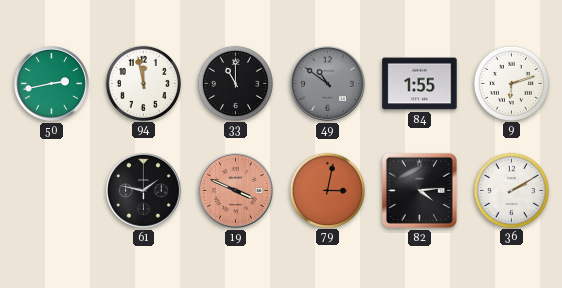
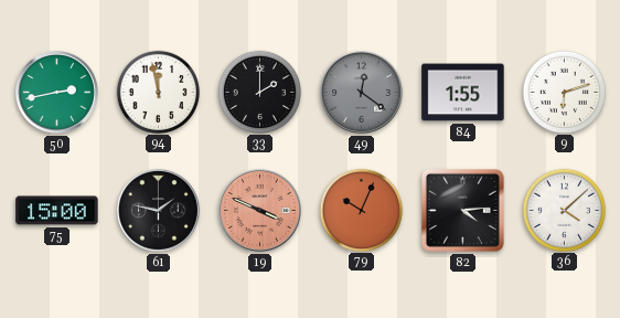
33: 11:00 -> 2:00 (259, 92)
49: 10:51 -> 12:21 (362, 93)
75: none -> 15:00 (57, 211)
79: 3:02 -> 10:04 (361, 210)
36: 2:10 -> 4:08 (564, 210)
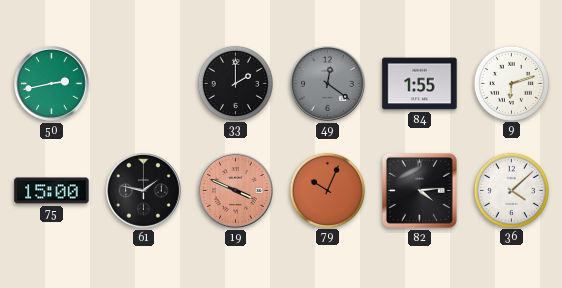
94: 11:58 -> none (158, 92)
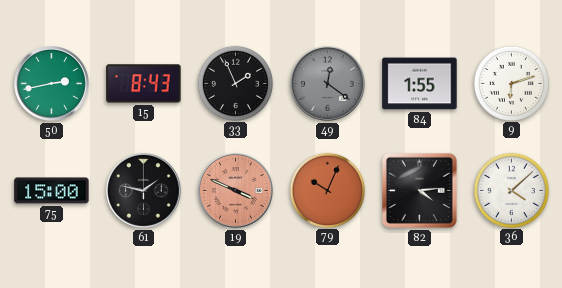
15: none -> 8:43 (144, 84)
33: 2:00 -> 1:56 (235, 83)
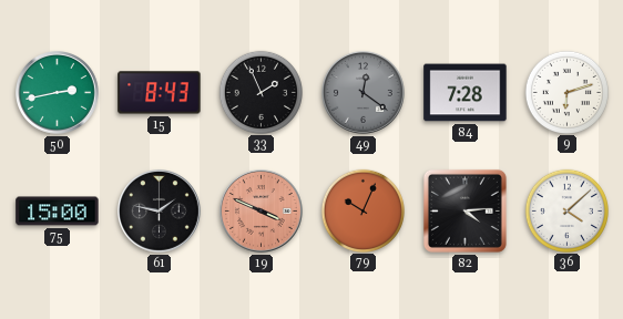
84: 1:55 -> 7:28 (466, 93)
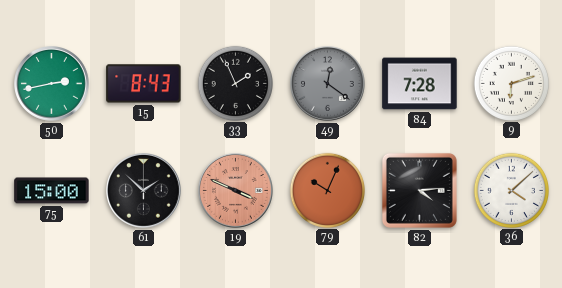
61: 1:47 -> 1:52 (144, 191)
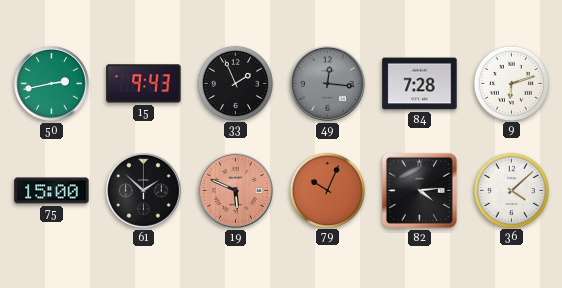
15: 8:43 -> 9:43 (144, 84)
49: 12:21 -> 12:16 (328, 84)
19: 3:49 -> 5:49 (236, 191)
